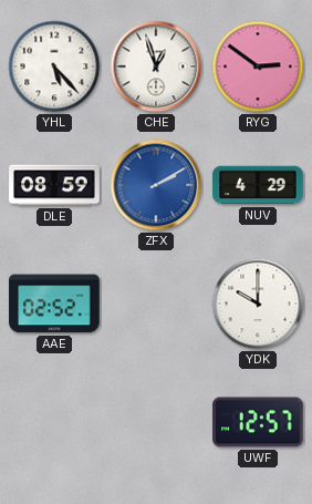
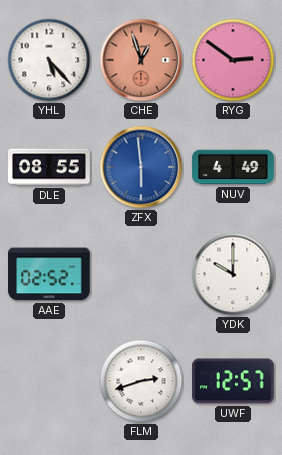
CHE dial: white -> salmon (141, 60)
DLE: 08:59 -> 08:55 (49, 167)
ZFX: 2:10 -> 5:59 (141, 167)
NUV: 4:29 -> 4:49 (233, 167)
FLM: none -> 2:42 (141, 381)
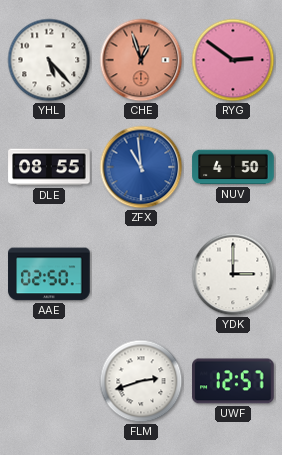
ZFX: 5:59 -> 10:59 (141, 167)
NUV: 4:49 -> 4:50 (233, 167)
AAE: 02:52 -> 02:50 (49, 274)
YDK: 10:00 -> 3:00 (233, 274)
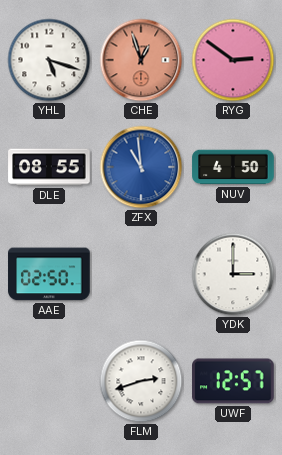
YHL: 5:23 -> 5:18 (49, 60)
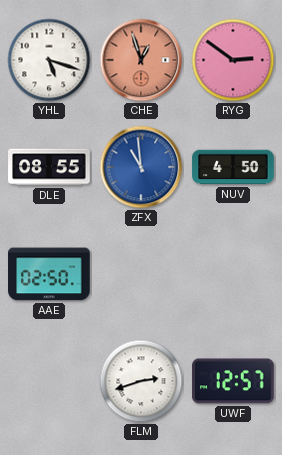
YDK: 3:00 -> none (233, 274)
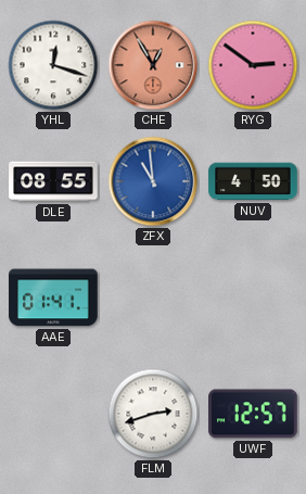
YHL: 5:18 -> 12:18 (53, 65)
CHE: 12:57 -> 12:55 (153, 65)
AAE: 02:50 -> 01:41 (53, 297)
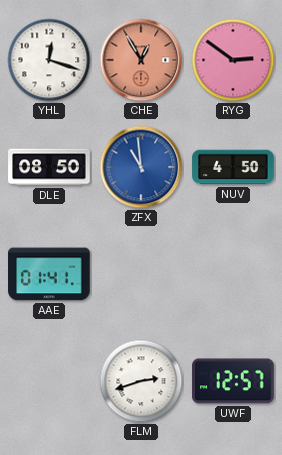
DLE: 08:55 -> 08:50 (49, 167)
